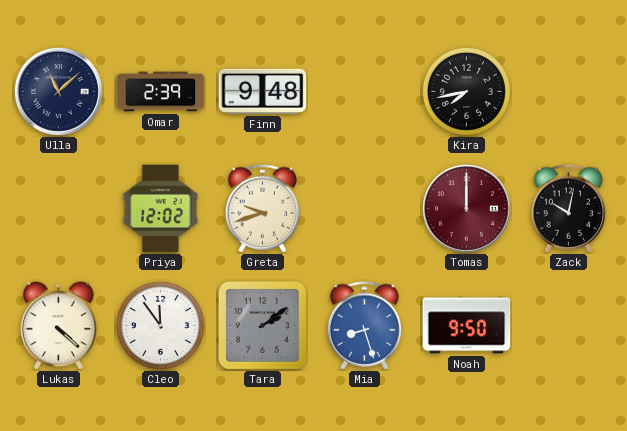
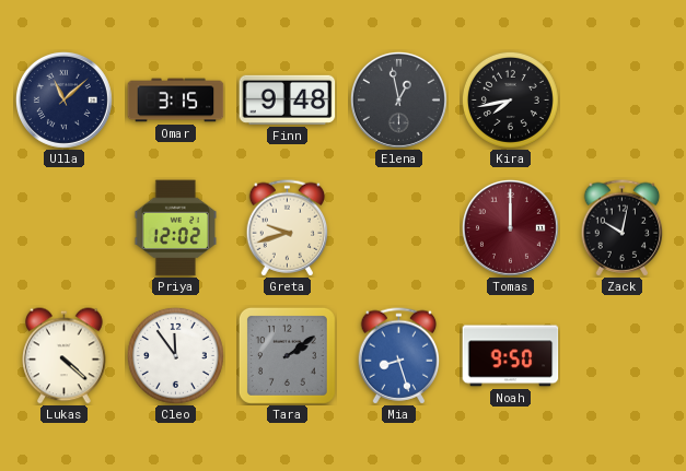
Omar: 2:39 -> 3:15 (176, 101)
Elena: none -> 12:58 (398, 99)
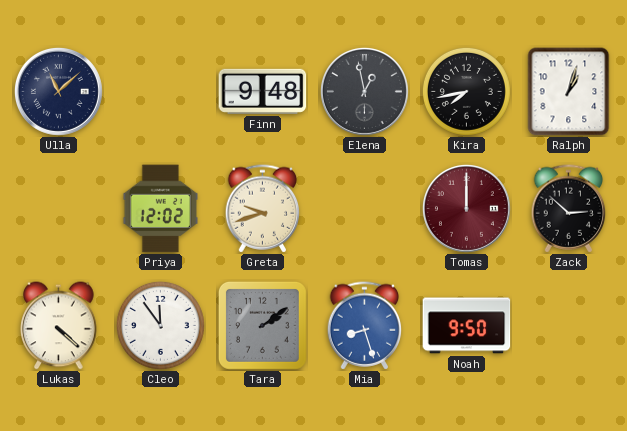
Omar: 3:15 -> none (176, 101)
Ralph: none -> 1:03 (569, 92)
Zack: 10:02 -> 2:52 (569, 209)
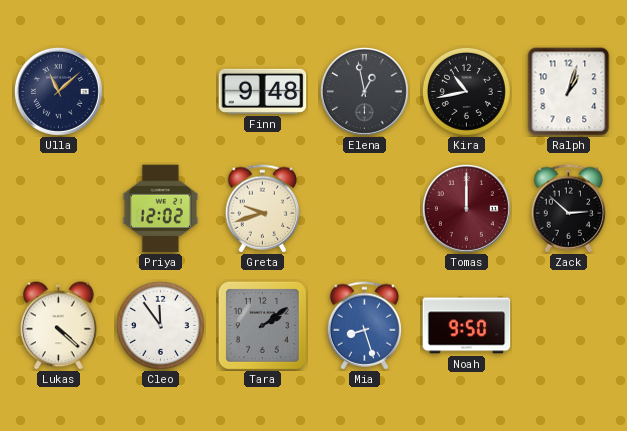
Kira: 7:43 -> 10:43 (466, 91)
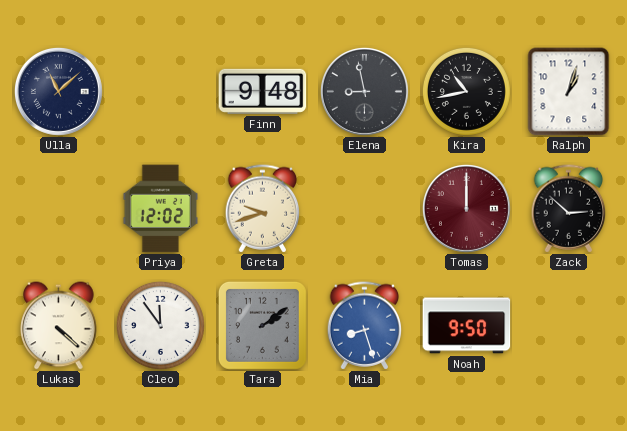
Elena: 12:58 -> 8:58 (364, 91)
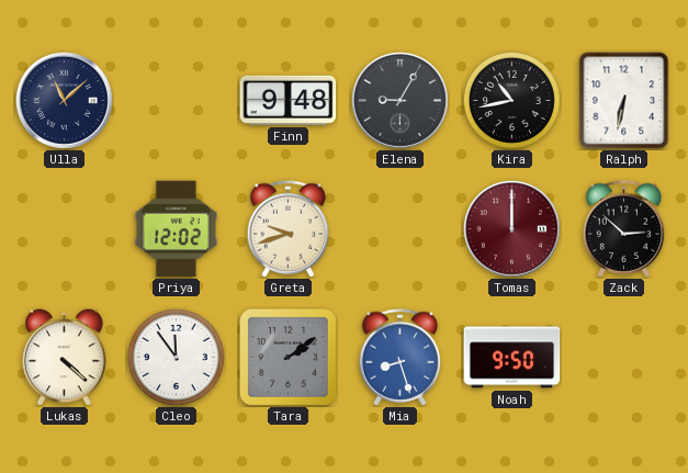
Elena: 8:58 -> 9:05 (399, 100)
Ralph: 1:03 -> 6:32 (624, 101)
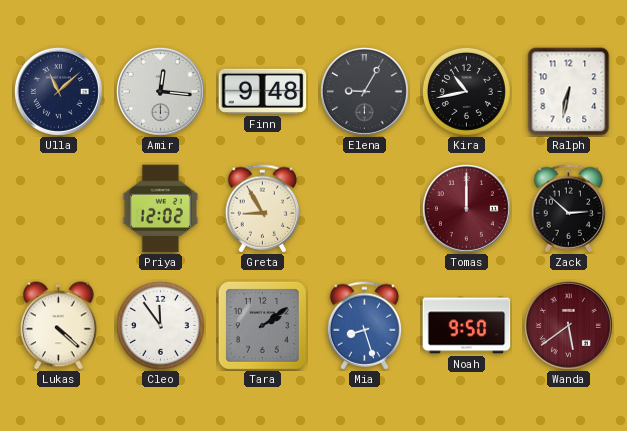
Amir: none -> 12:16 (160, 91)
Greta: 9:42 -> 8:55 (263, 209)
Wanda: none -> 5:39 (568, 325)
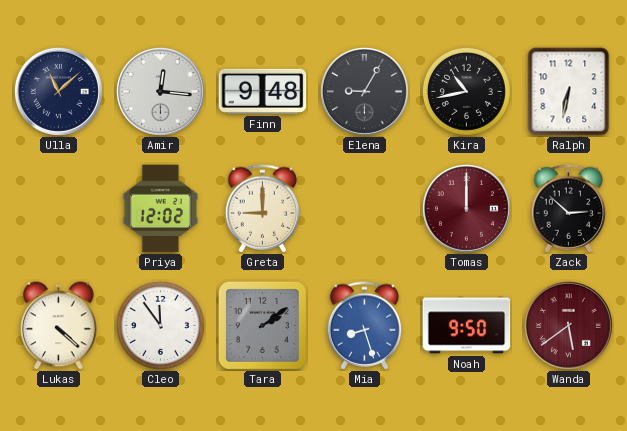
Greta: 8:55 -> 9:00 (263, 209)
